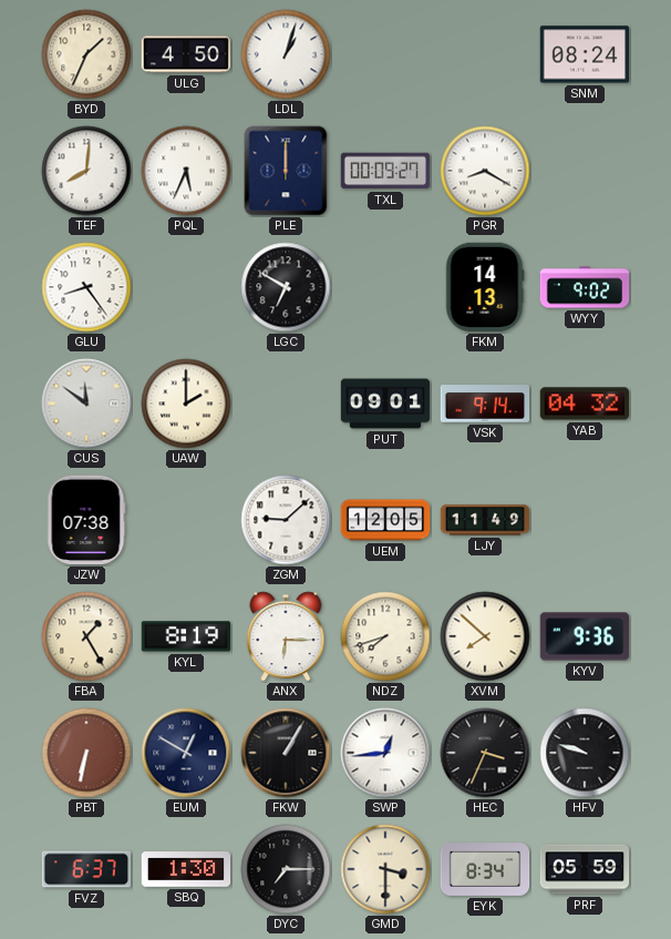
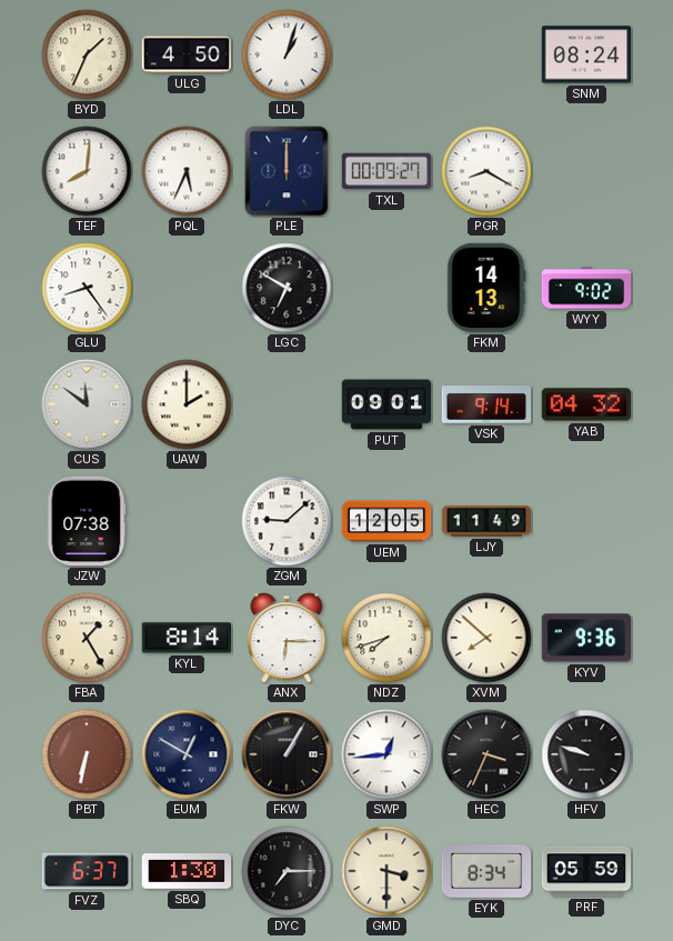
KYL: 8:19 -> 8:14 (187, 638)
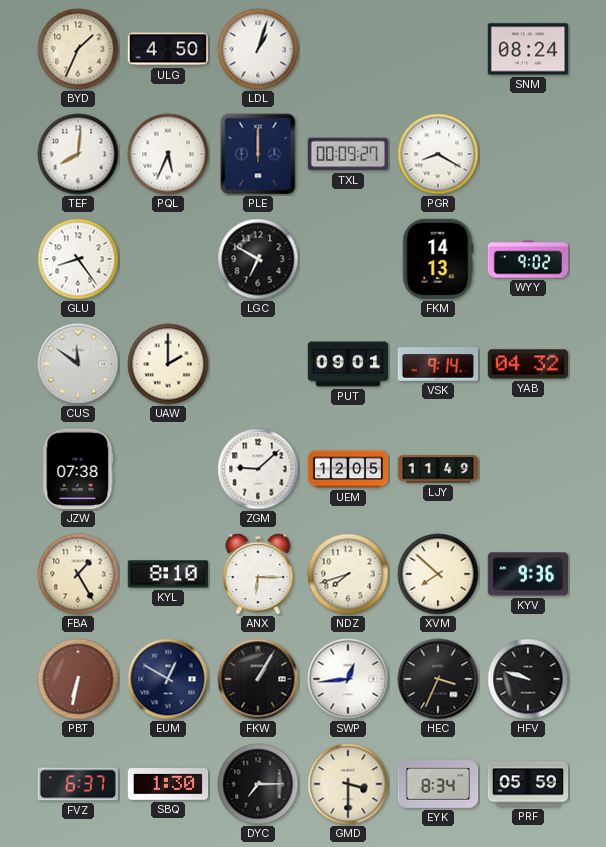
KYL: 8:14 -> 8:10 (168, 574)
